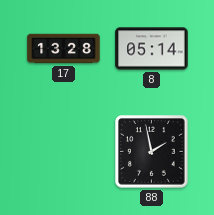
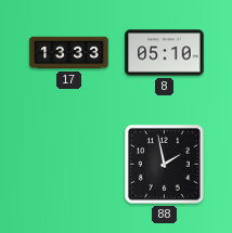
17: 13:28 -> 13:33 (69, 53)
8: 05:14 -> 05:10 (165, 53)
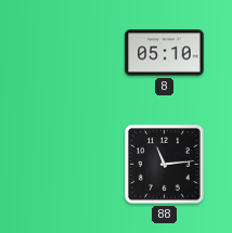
17: 13:33 -> none (69, 53)
88: 1:58 -> 11:14 (165, 165)
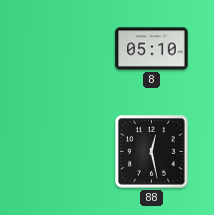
88: 11:14 -> 12:28 (152, 152)
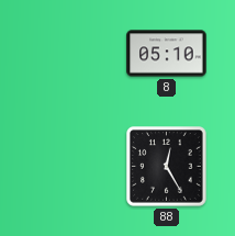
88: 12:28 -> 12:25 (167, 167)
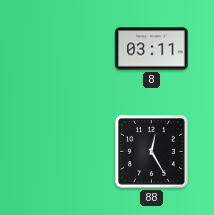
8: 05:10 -> 03:11 (152, 49)
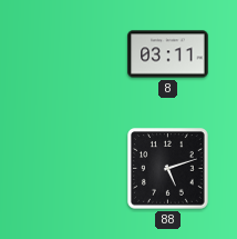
88: 12:25 -> 5:12 (168, 169)
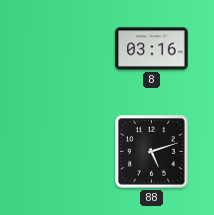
8: 03:11 -> 03:16 (152, 49)
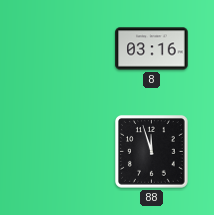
88: 5:12 -> 11:57 (152, 152)
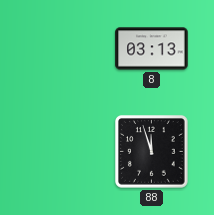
8: 03:16 -> 03:13 (152, 49)
